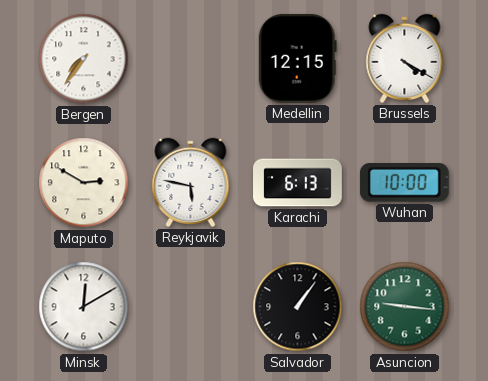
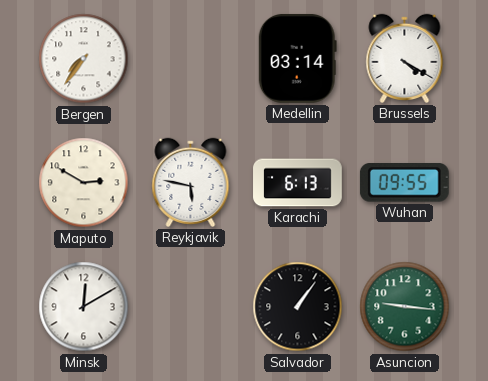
Medellin: 12:15 -> 03:14 (297, 58)
Wuhan: 10:00 -> 09:55 (404, 183)
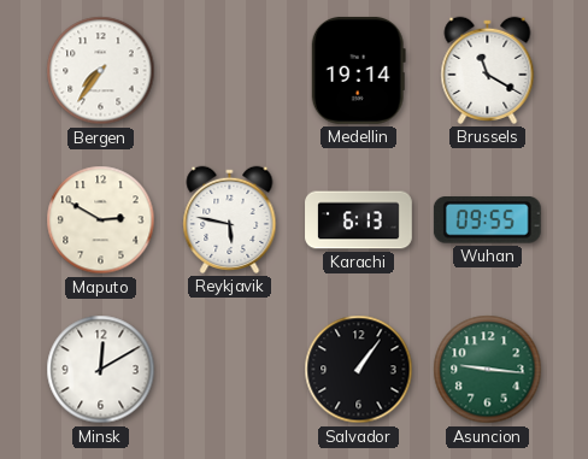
Medellin: 03:14 -> 19:14 (358, 70)
Brussels: 4:20 -> 11:20 (488, 70)
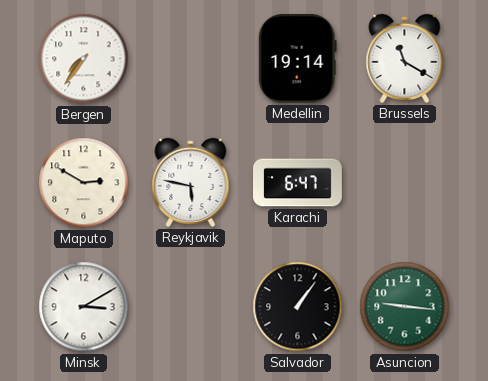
Karachi: 6:13 -> 6:47 (298, 183)
Wuhan: 09:55 -> none (487, 220)
Minsk: 12:10 -> 3:10 (84, 307)
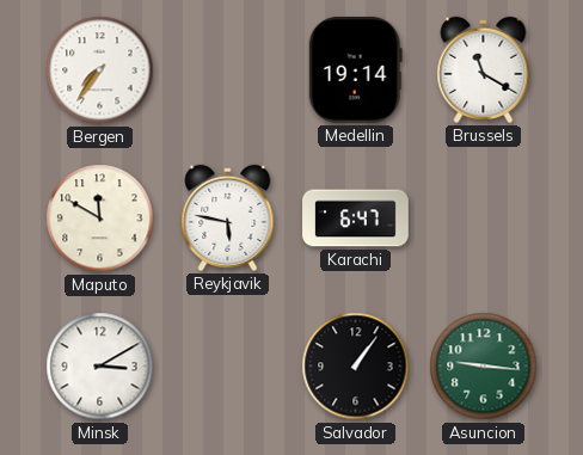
Maputo: 2:50 -> 11:50 (100, 219)
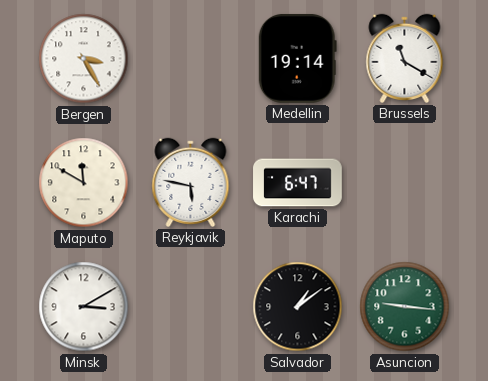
Bergen: 7:36 -> 3:25 (84, 59)
Salvador: 1:06 -> 1:09 (298, 307)
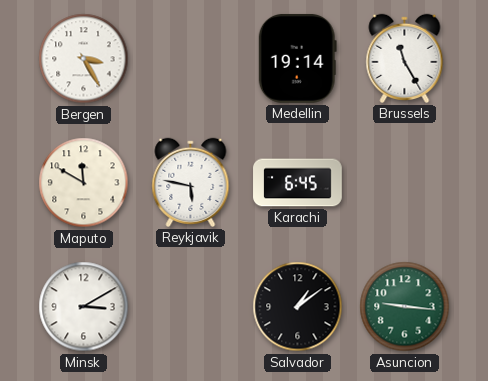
Brussels: 11:20 -> 11:25 (405, 58)
Karachi: 6:47 -> 6:45 (298, 183)
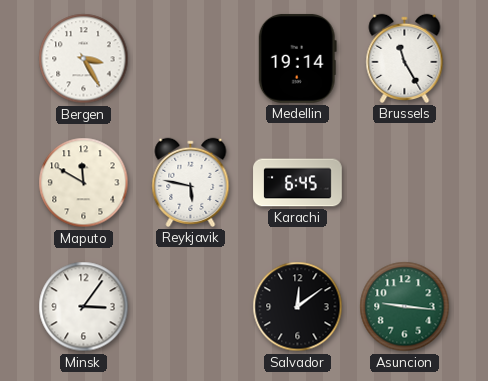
Minsk: 3:10 -> 3:06 (84, 307)
Salvador: 1:09 -> 12:09 (298, 307)
